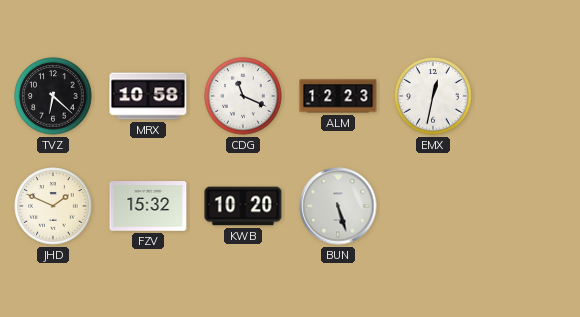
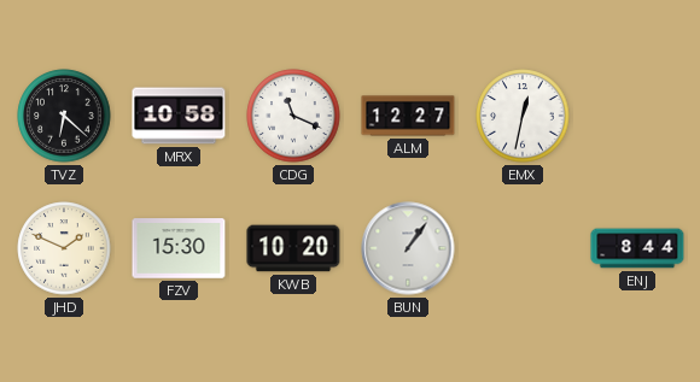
ALM: 12:23 -> 12:27 (408, 116)
FZV: 15:32 -> 15:30 (179, 248)
BUN: 5:27 -> 1:06 (408, 248)
ENJ: none -> 8:44 (637, 248)
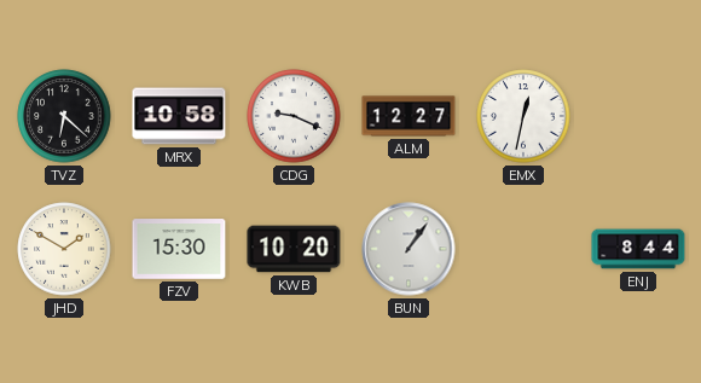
CDG: 11:19 -> 9:19 (294, 116)
JHD: 1:49 -> 1:50 (64, 249)
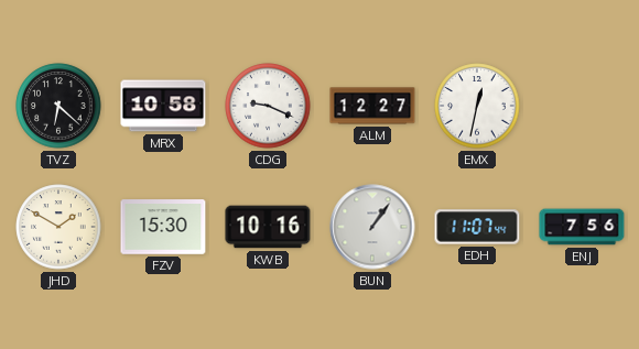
KWB: 10:20 -> 10:16 (268, 227)
EDH: none -> 11:07 (477, 227)
ENJ: 8:44 -> 7:56 (582, 227)
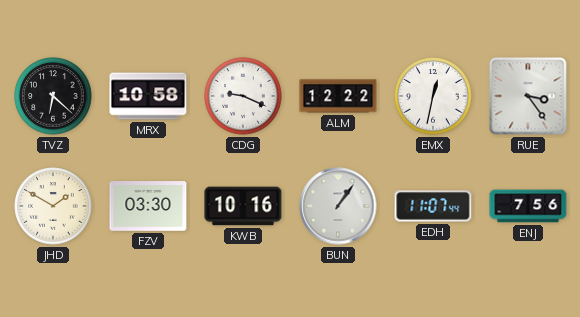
ALM: 12:27 -> 12:22 (338, 96)
RUE: none -> 3:24 (528, 96)
FZV: 15:30 -> 03:30 (148, 206)
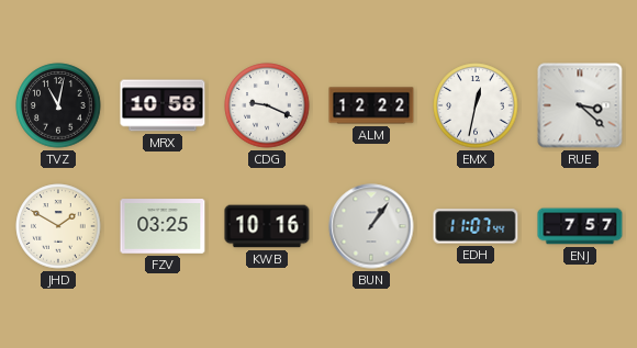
TVZ: 6:22 -> 11:02 (58, 105)
RUE: 3:24 -> 3:22 (580, 105)
FZV: 03:30 -> 03:25 (163, 226)
ENJ: 7:56 -> 7:57 (580, 226)
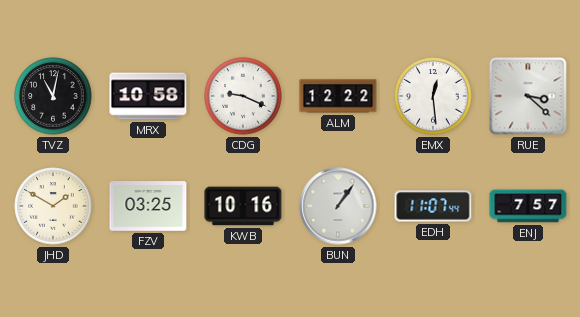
EMX: 12:32 -> 12:29 (433, 96)
